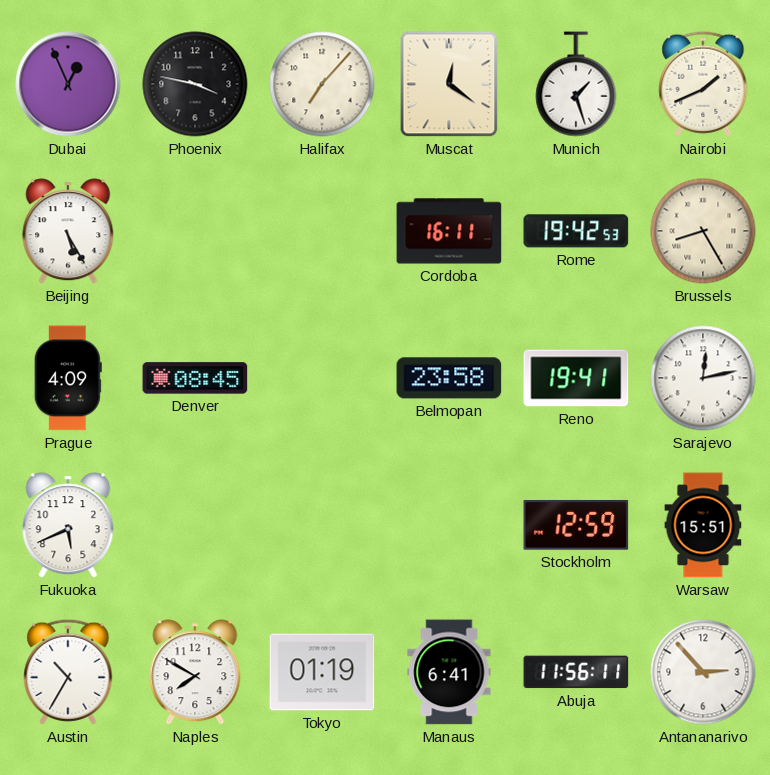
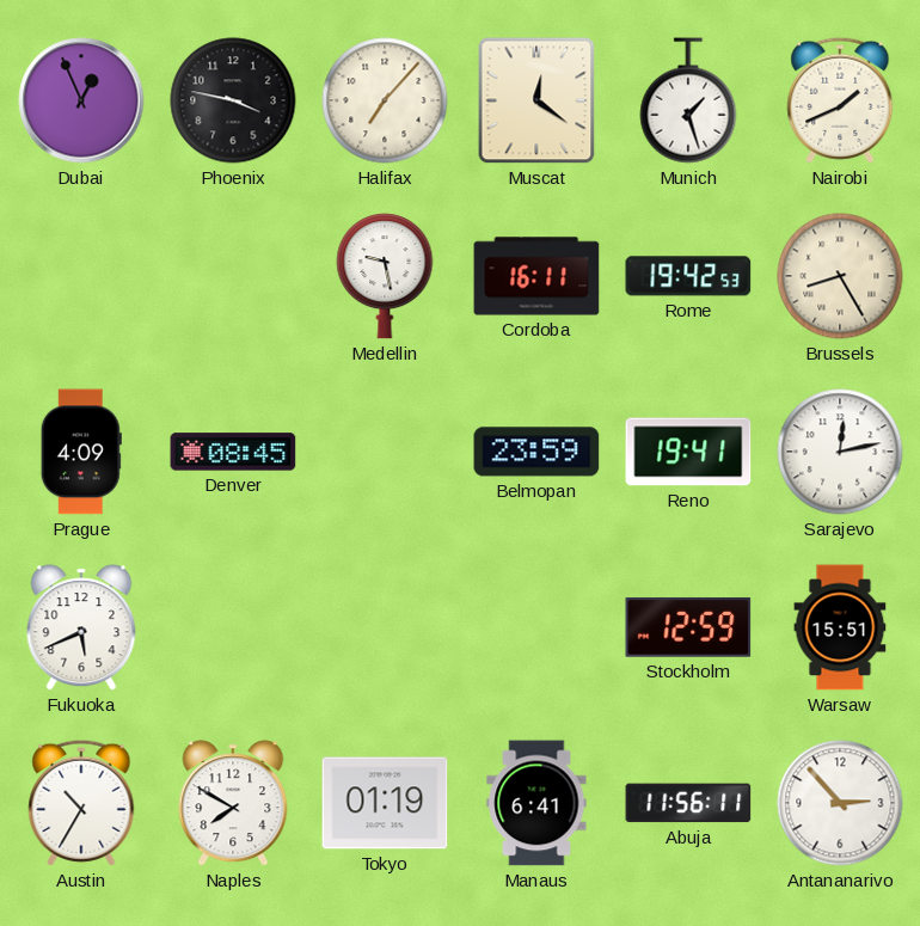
Beijing: 5:25 -> none (68, 231)
Medellin: none -> 9:28 (385, 276)
Belmopan: 23:58 -> 23:59 (536, 452)
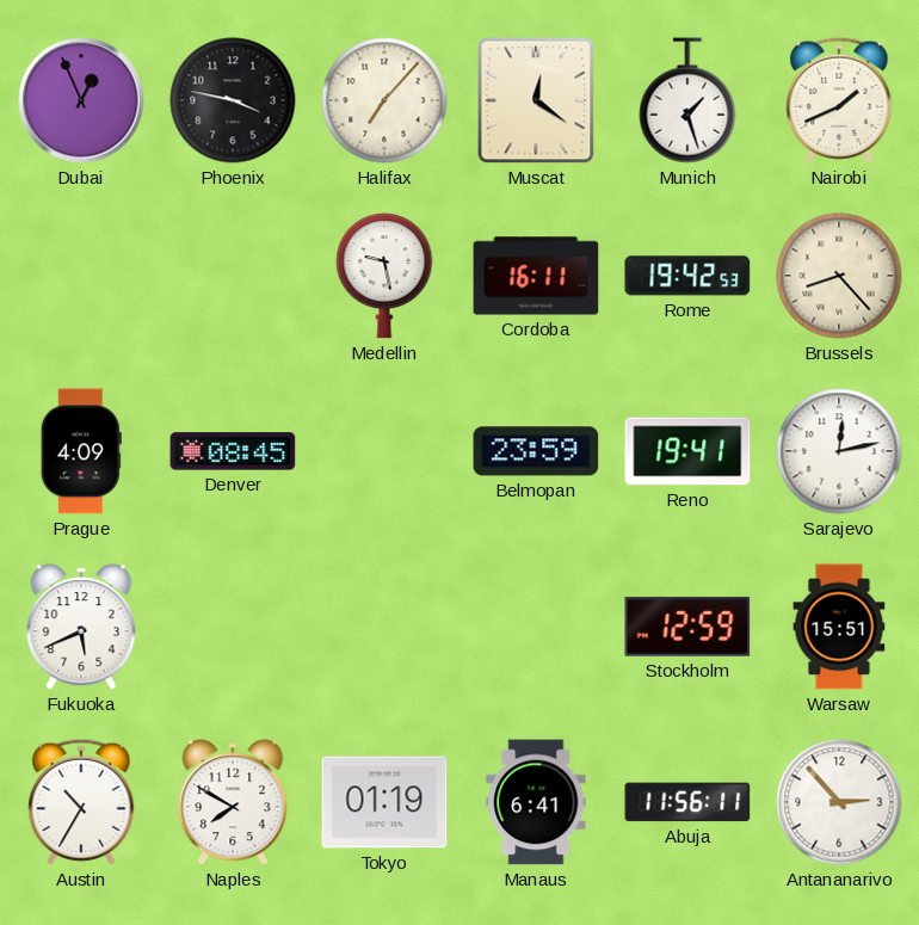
Brussels: 8:25 -> 8:23 (839, 276)
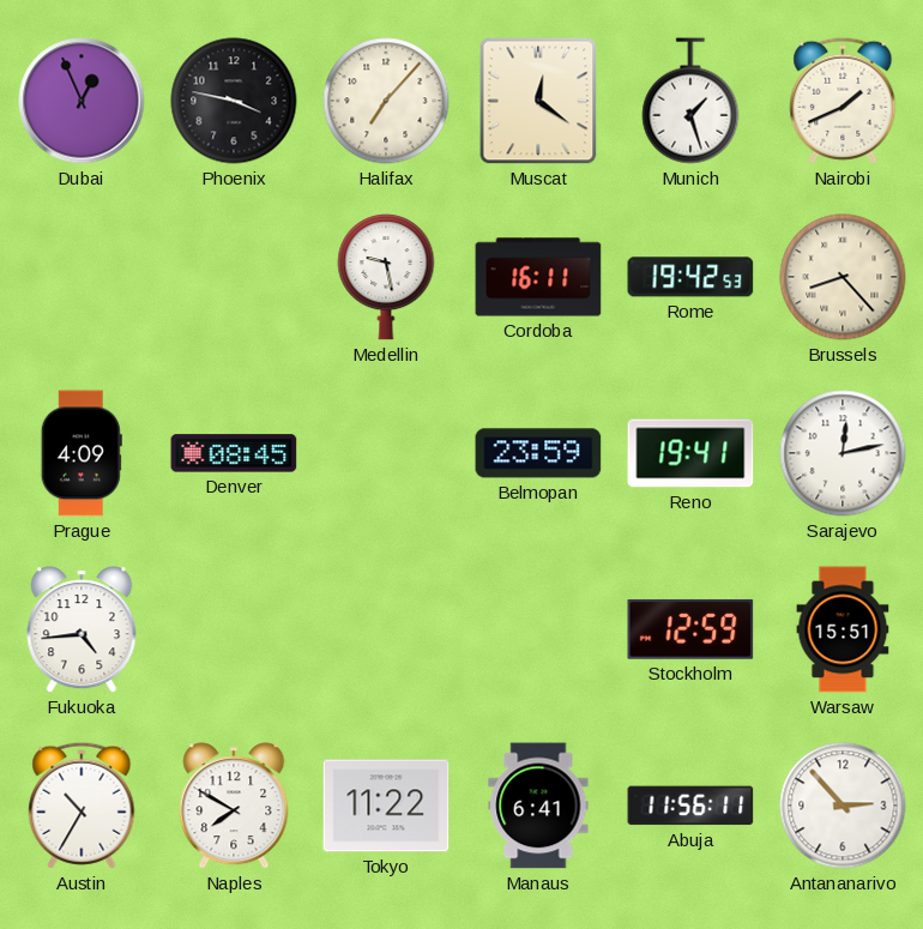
Fukuoka: 5:41 -> 4:44 (82, 629)
Tokyo: 01:19 -> 11:22 (386, 806)
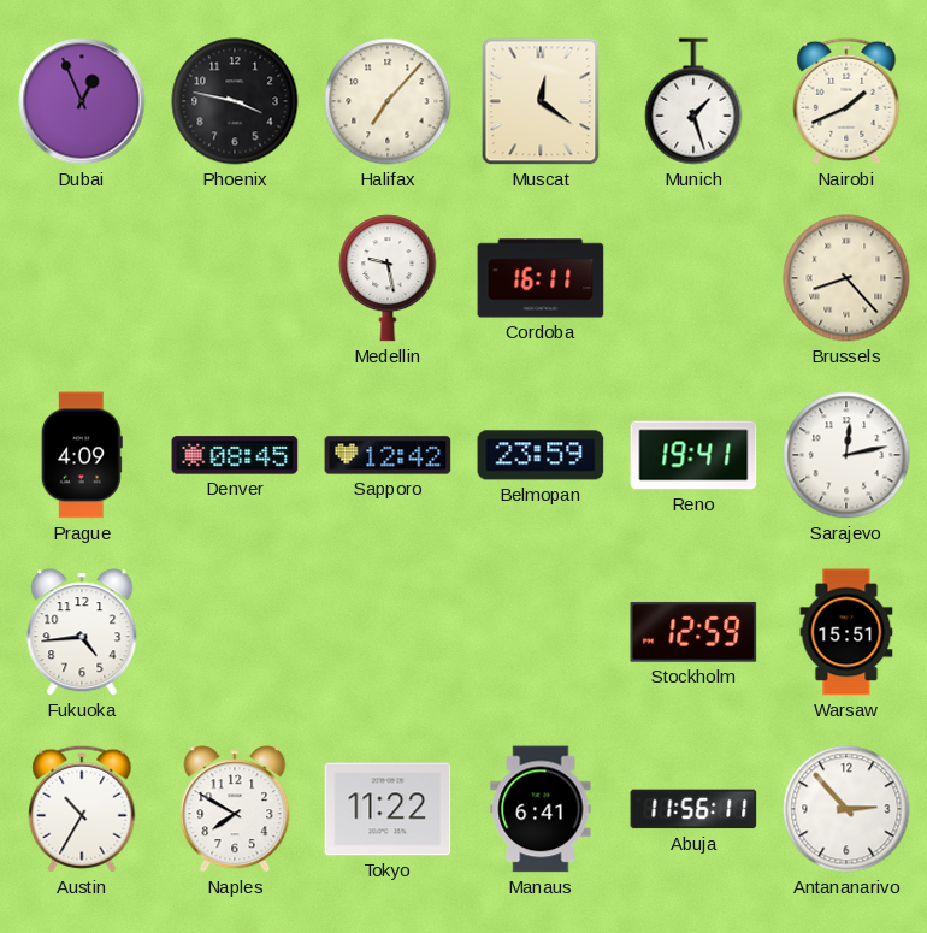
Rome: 19:42 -> none (690, 277)
Sapporo: none -> 12:42 (388, 455)
